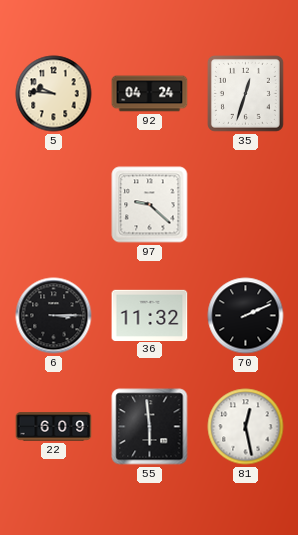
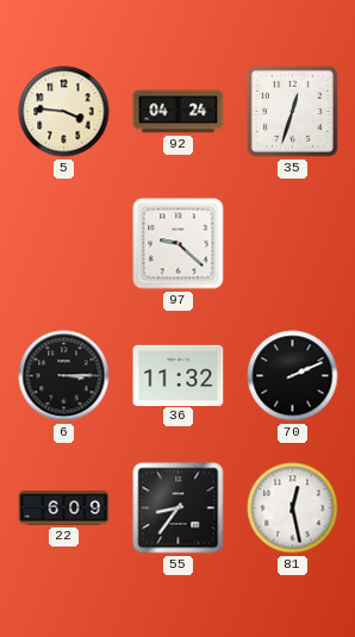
5: 9:46 -> 3:46 (64, 112)
55: 5:59 -> 8:36 (179, 508)
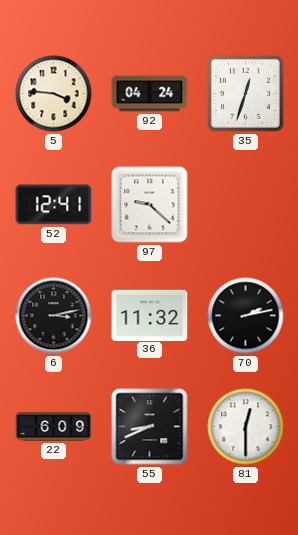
52: none -> 12:41 (54, 205)
6: 3:15 -> 3:13 (54, 316)
70: 2:11 -> 2:13 (246, 316)
55: 8:36 -> 8:41 (150, 427)
81: 12:28 -> 12:30 (246, 427)
